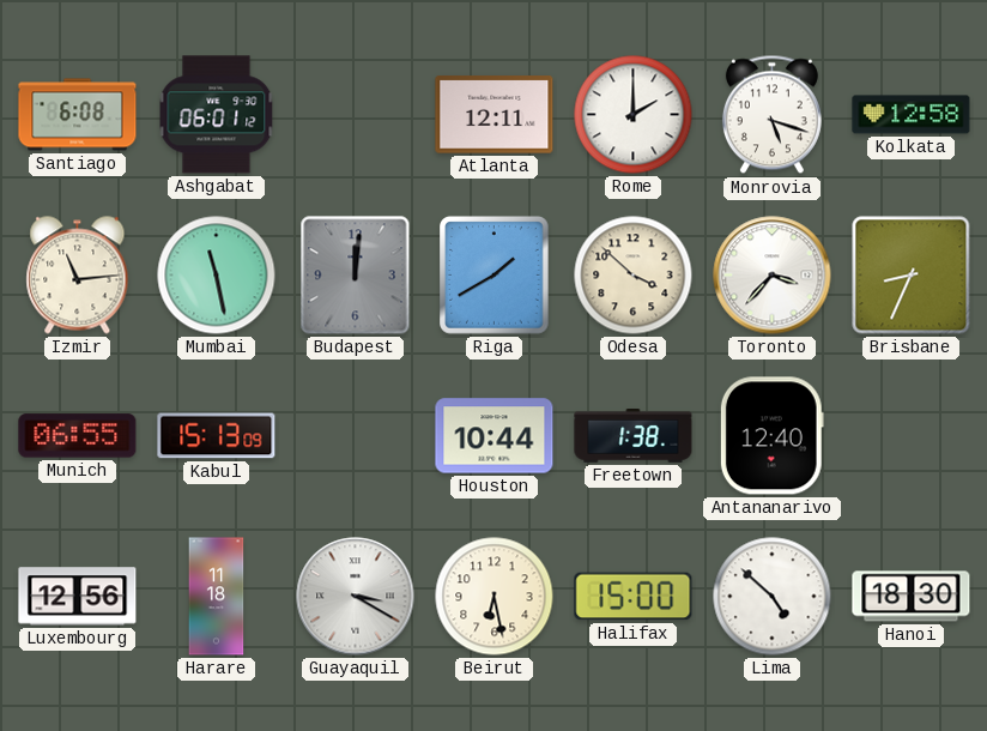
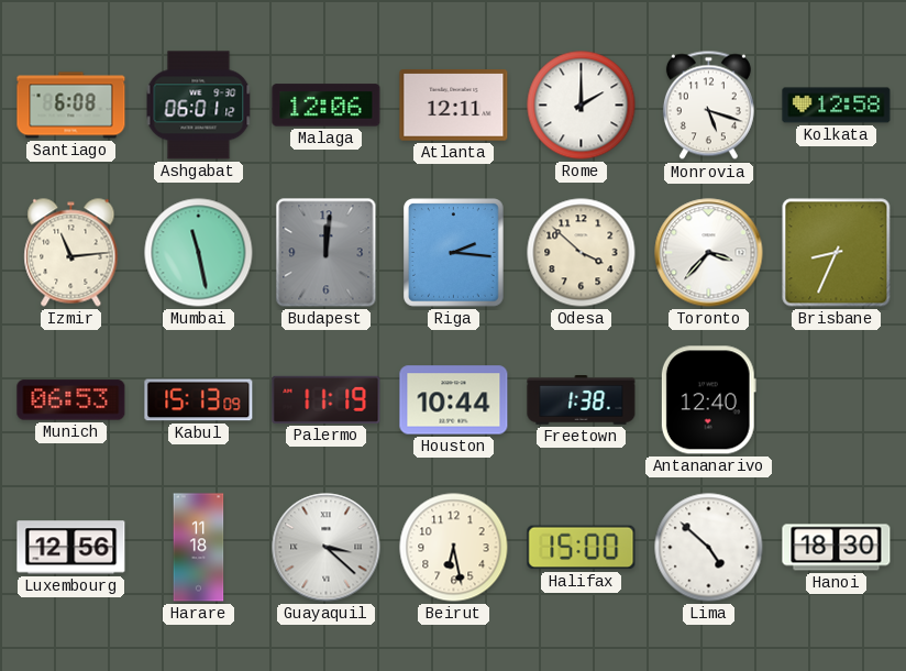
Malaga: none -> 12:06 (327, 106)
Riga: 1:40 -> 2:16 (454, 253)
Munich: 06:55 -> 06:53 (71, 400)
Palermo: none -> 11:19 (327, 399)
Guayaquil: 3:20 -> 3:22 (327, 548)
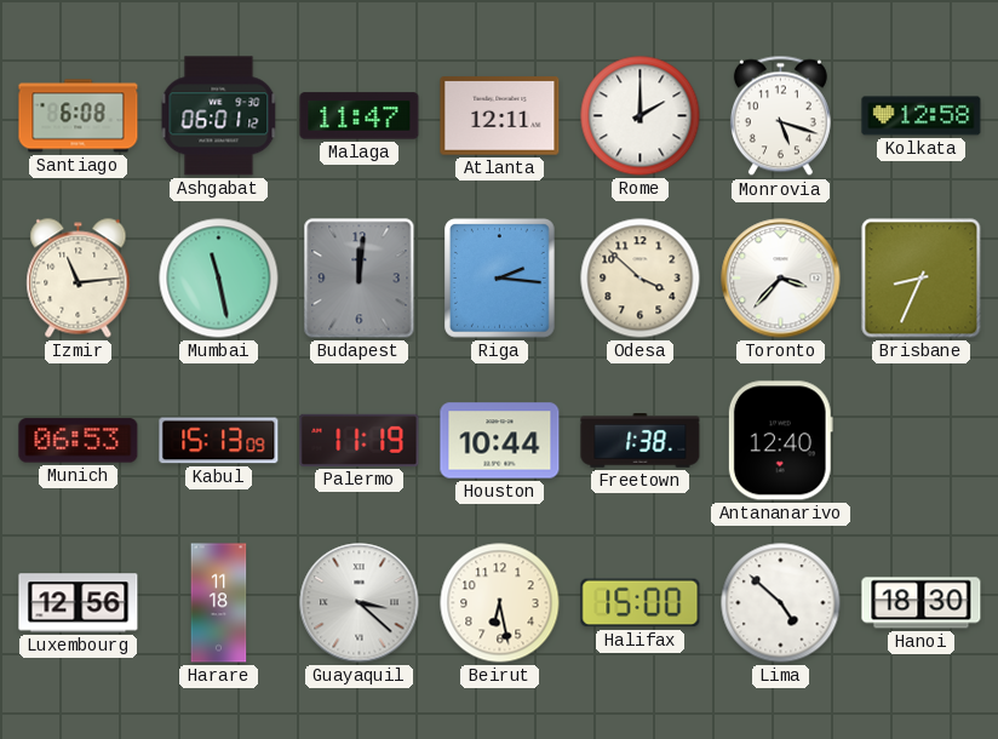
Malaga: 12:06 -> 11:47 (360, 116)
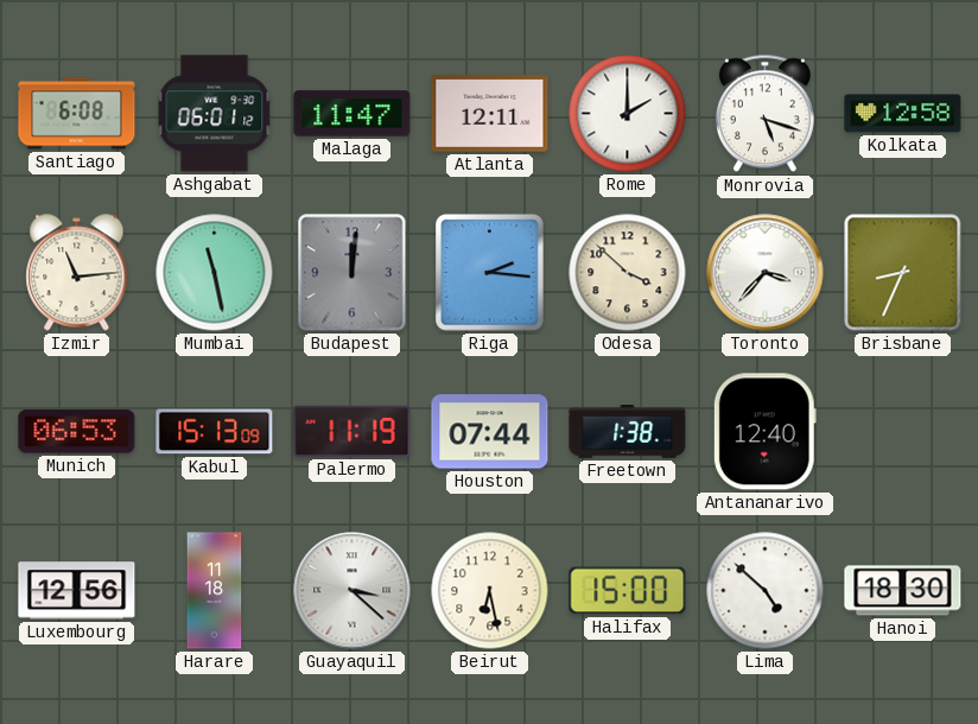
Houston: 10:44 -> 07:44 (490, 432)
